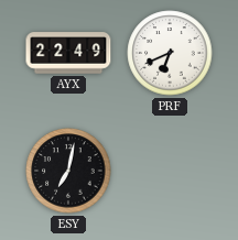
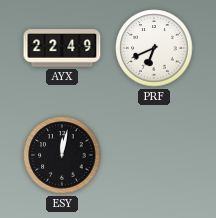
ESY: 7:02 -> 12:02 (62, 155)
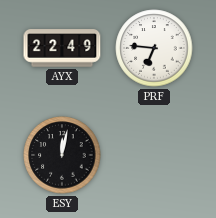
PRF: 6:41 -> 6:46 (154, 48)
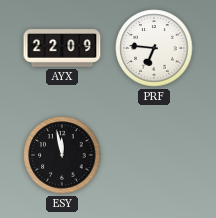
AYX: 22:49 -> 22:09 (62, 48)
ESY: 12:02 -> 11:58 (62, 155)
